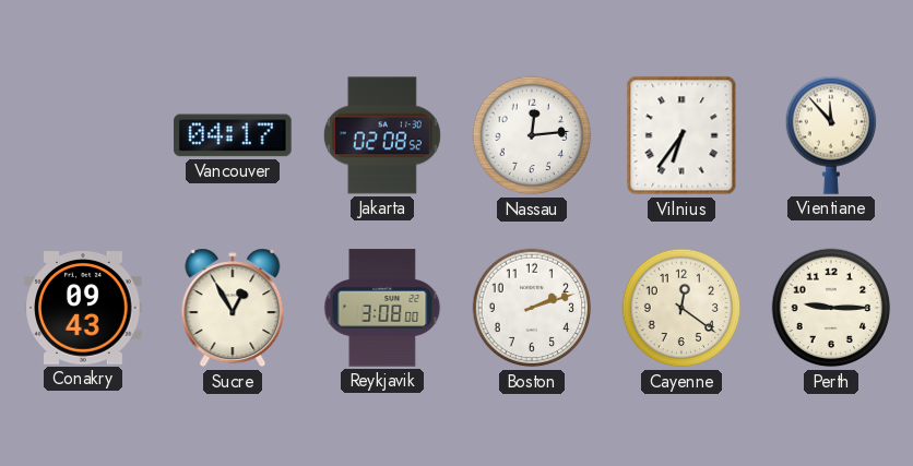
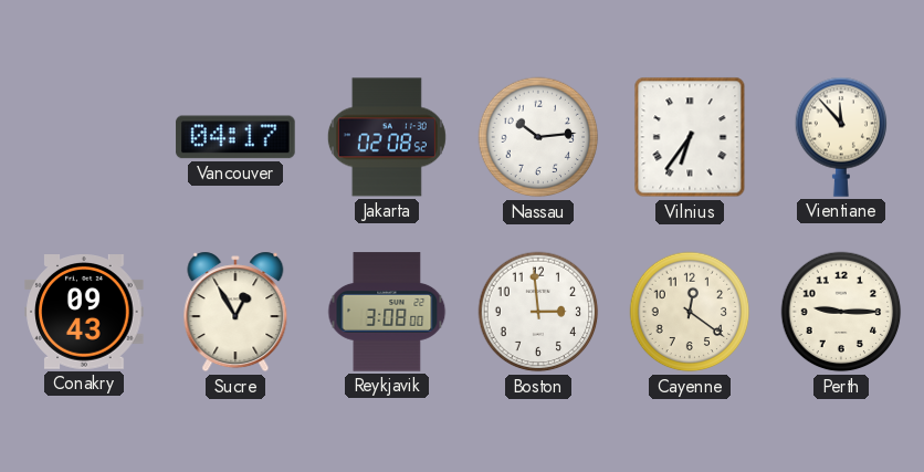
Nassau: 12:14 -> 10:14 (538, 137)
Boston: 2:12 -> 2:59 (538, 312)
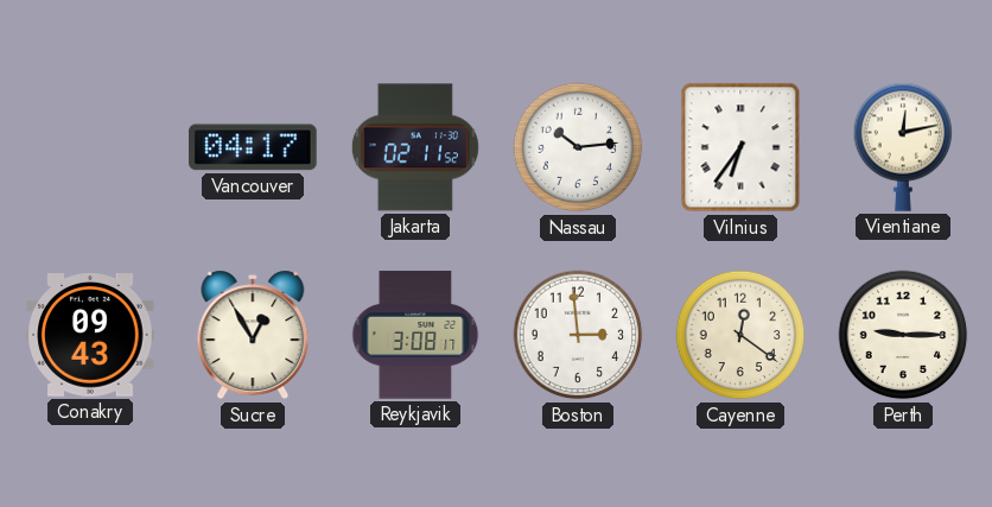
Jakarta: 02:08 -> 02:11 (415, 147)
Vientiane: 11:53 -> 12:13 (903, 147)
Reykjavik: 3:08:00 -> 3:08:17 (415, 335)
